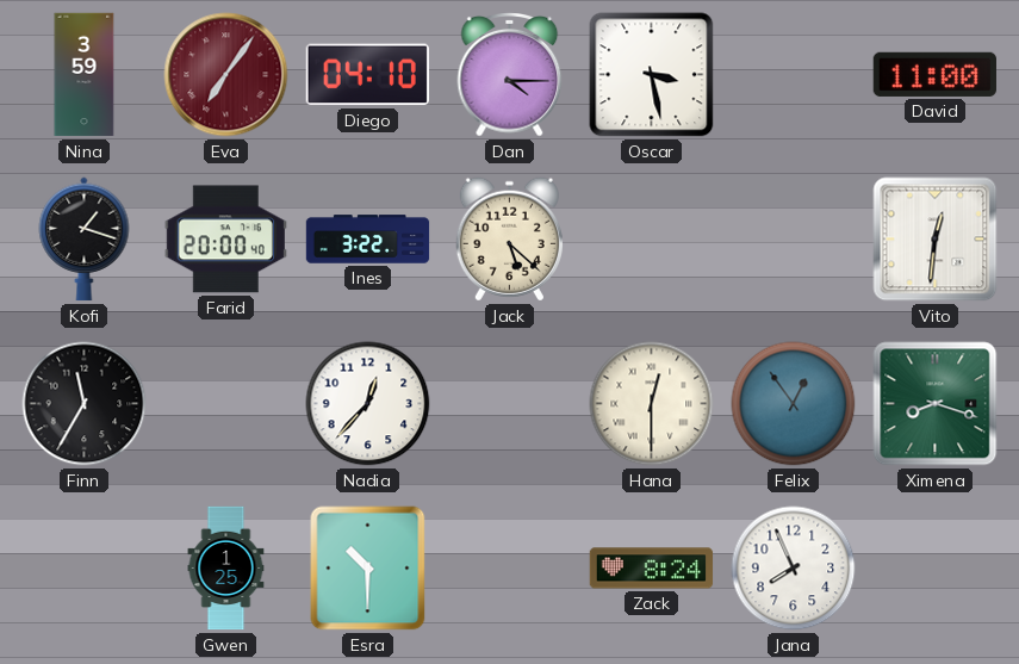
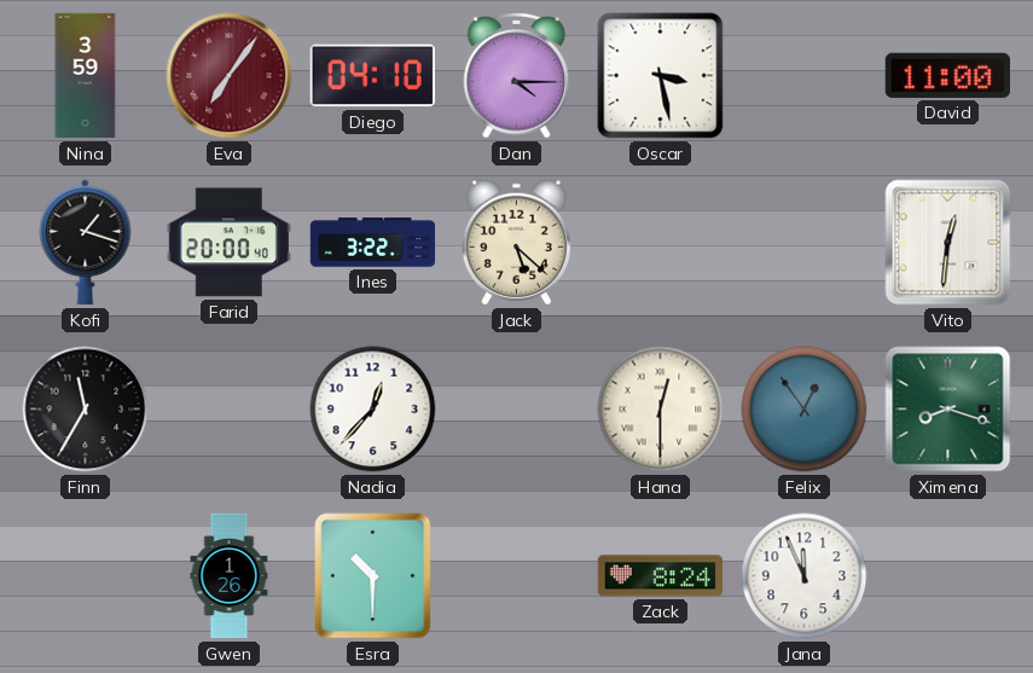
Gwen: 1:25 -> 1:26 (230, 576)
Jana: 7:56 -> 11:56 (805, 576)
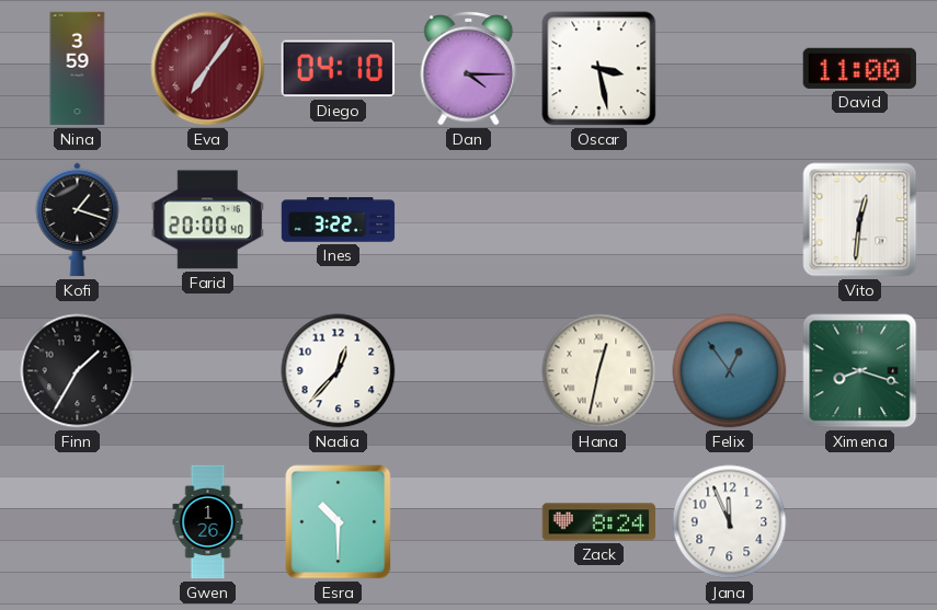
Jack: 5:22 -> none (516, 243)
Finn: 11:35 -> 1:35 (78, 371)
Hana: 12:30 -> 12:32 (599, 371)
